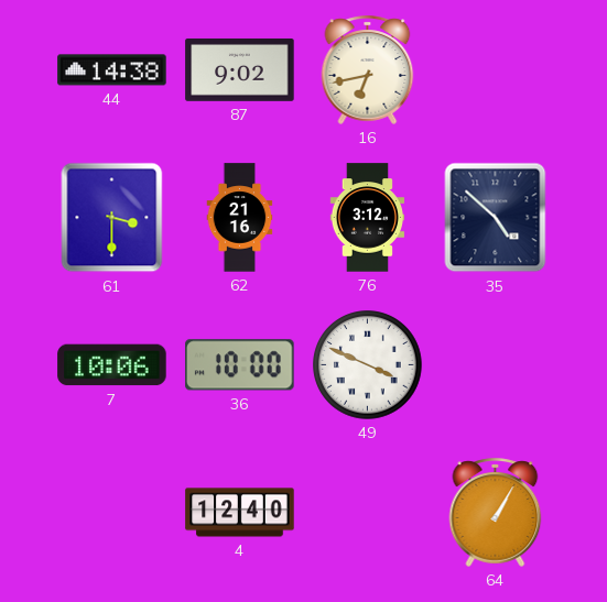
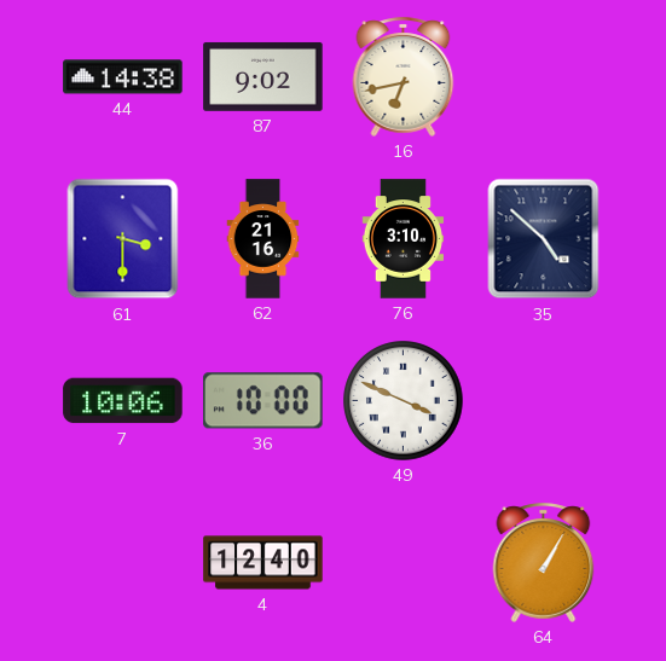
76: 3:12 -> 3:10 (403, 239)
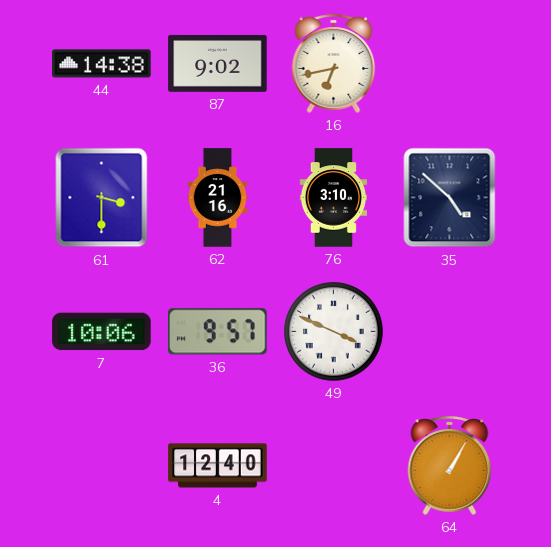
36: 10:00 -> 9:57 (218, 332)
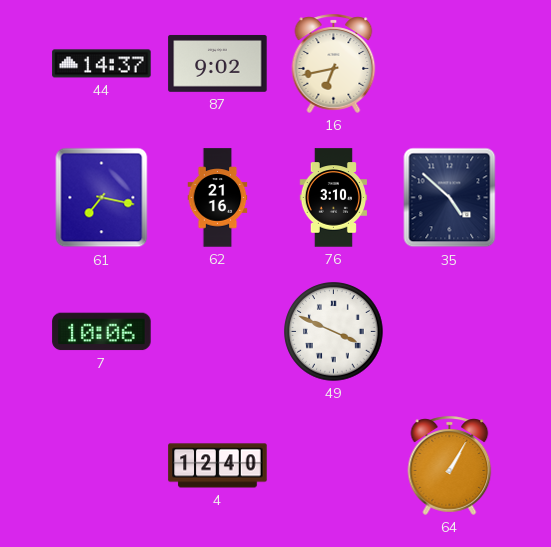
44: 14:38 -> 14:37 (102, 64)
61: 3:30 -> 7:17 (102, 198)
36: 9:57 -> none (218, 332)
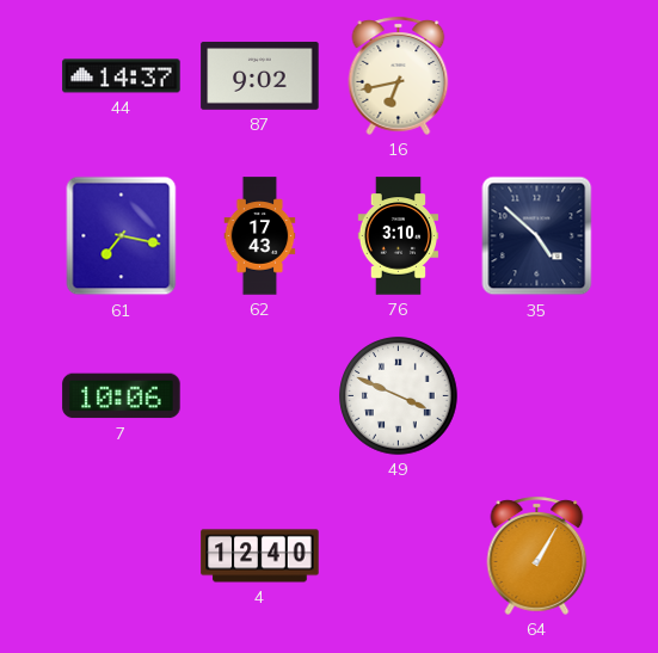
62: 21:16 -> 17:43 (260, 236)
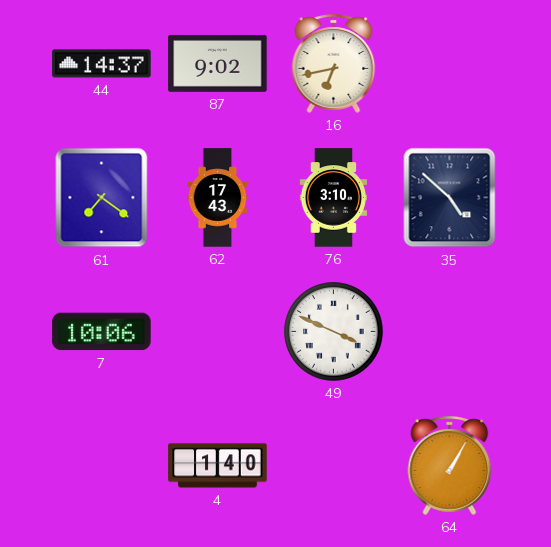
61: 7:17 -> 7:21 (102, 198)
4: 12:40 -> 1:40 (218, 466)
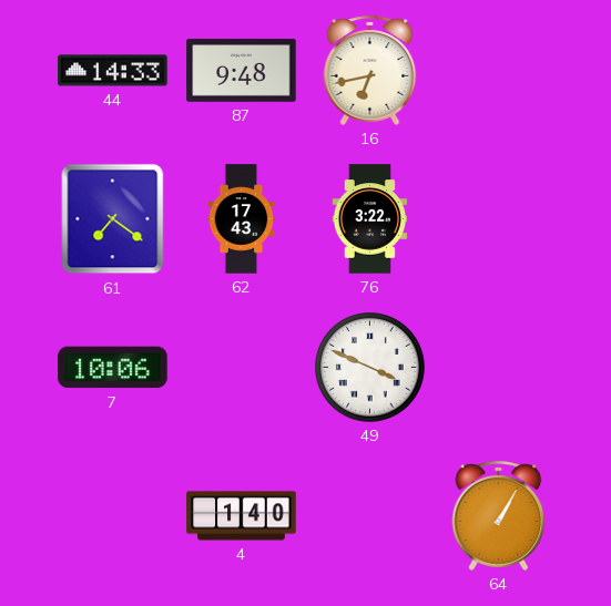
44: 14:37 -> 14:33 (113, 71)
87: 9:02 -> 9:48 (242, 70)
76: 3:10 -> 3:22 (369, 219)
35: 4:52 -> none (450, 198)
